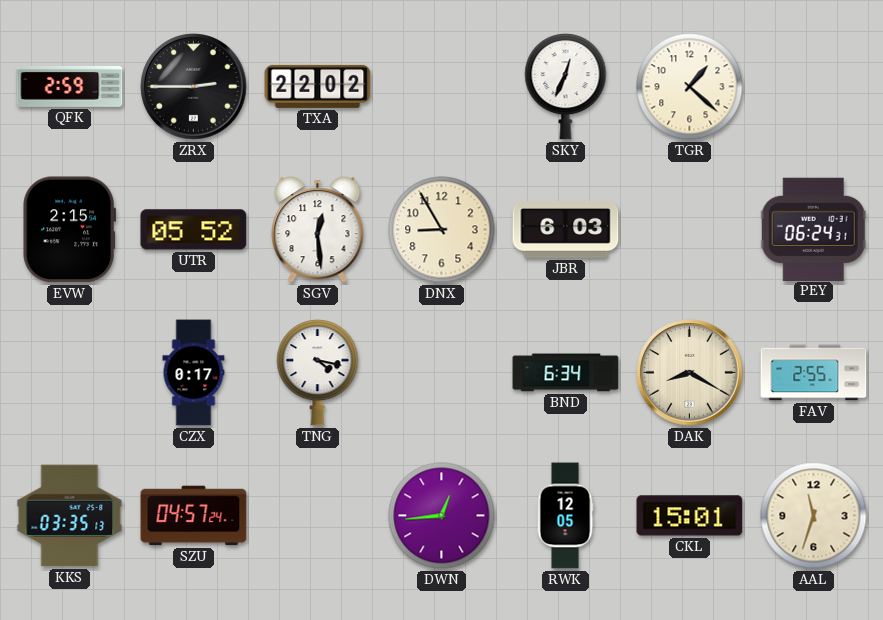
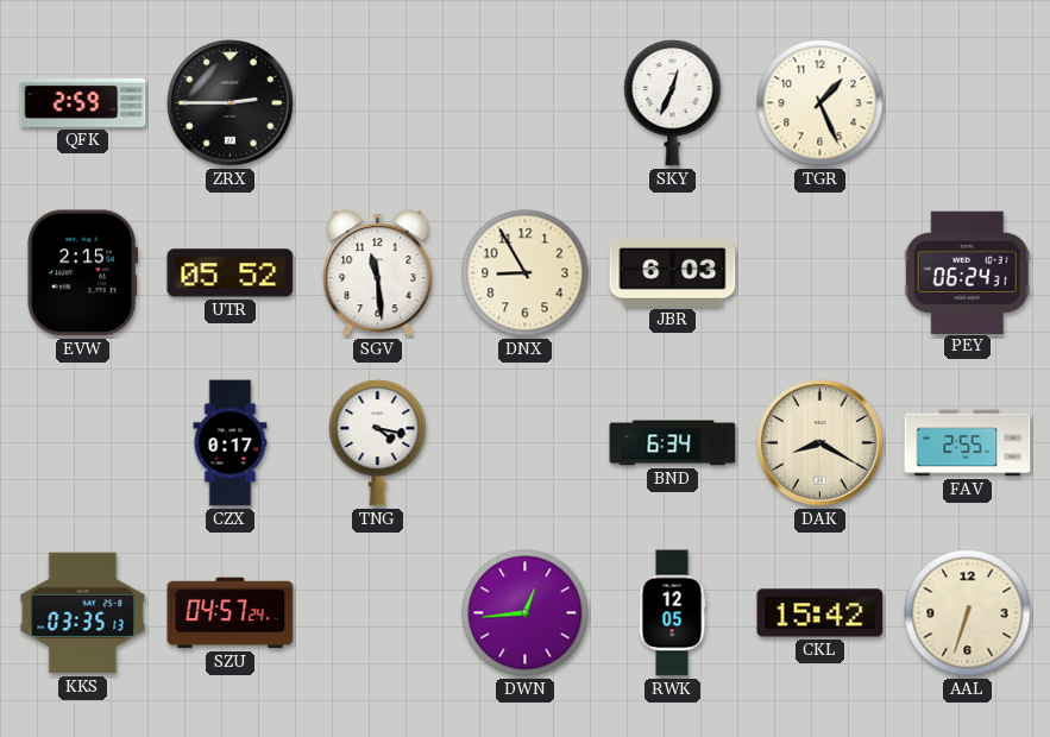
TXA: 22:02 -> none (318, 86)
TGR: 1:22 -> 1:26 (820, 103)
SGV: 12:29 -> 11:29 (378, 273)
CKL: 15:01 -> 15:42 (820, 613)
AAL: 11:33 -> 6:33 (968, 613)
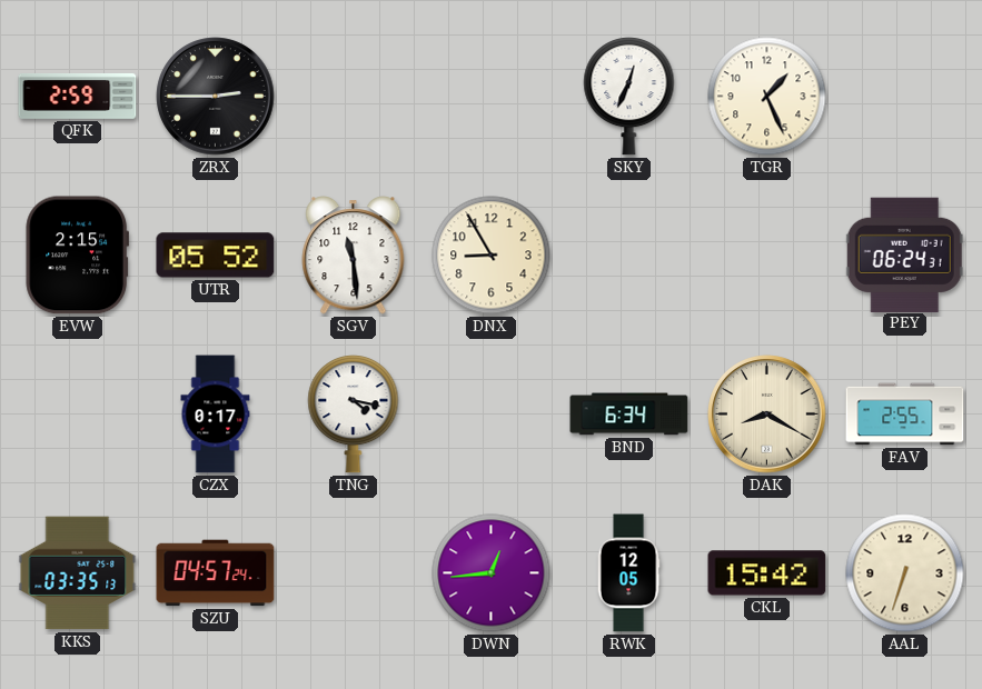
JBR: 6:03 -> none (673, 272)
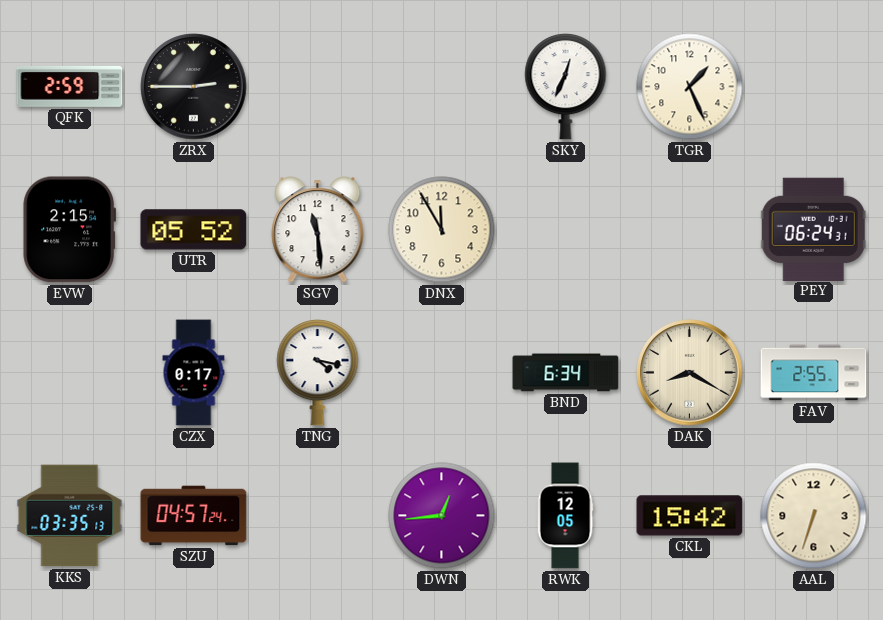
DNX: 8:55 -> 11:55 (442, 230)
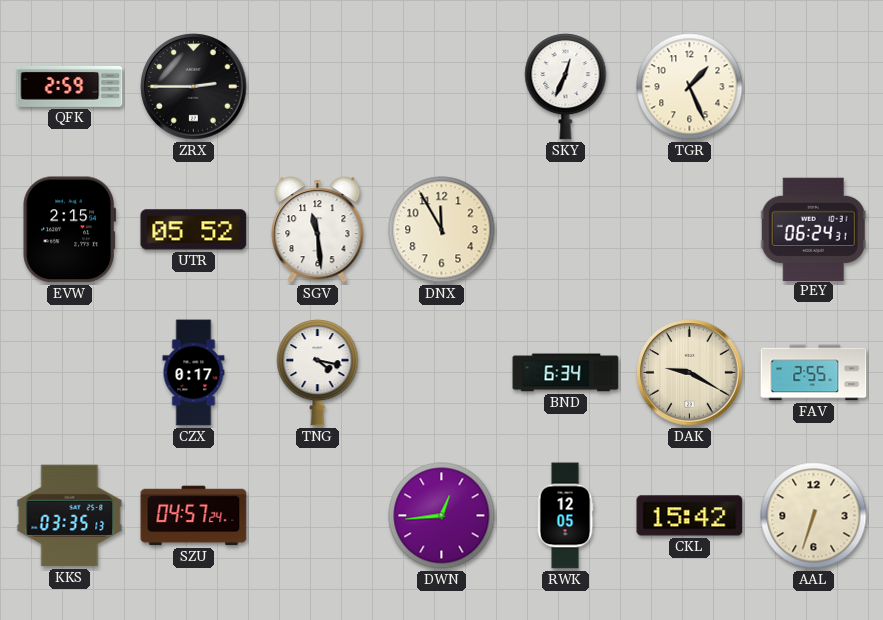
DAK: 8:20 -> 9:20 (690, 373)
